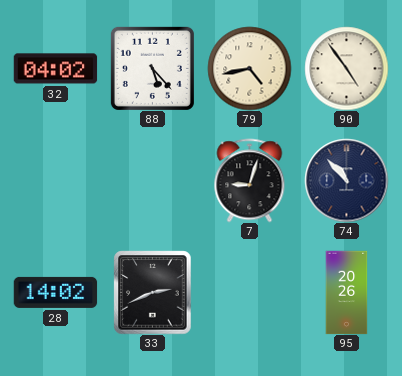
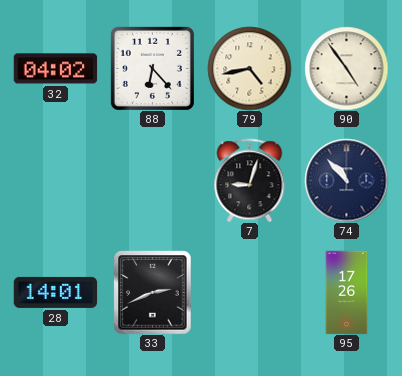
88: 5:23 -> 6:23 (152, 68)
28: 14:02 -> 14:01 (55, 292)
95: 20:26 -> 17:26 (347, 292)
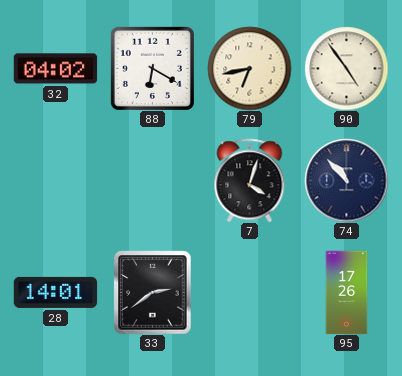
88: 6:23 -> 6:20 (152, 68)
79: 4:43 -> 6:43 (249, 68)
7: 9:03 -> 4:03 (250, 180)
33: 2:41 -> 2:39 (153, 292)
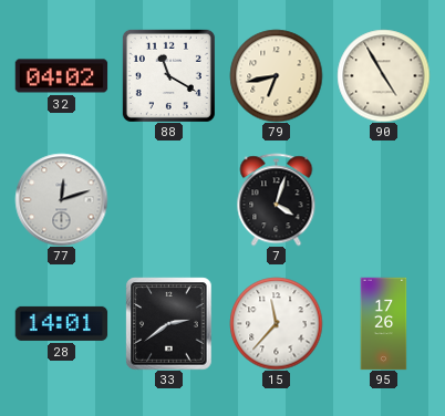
88: 6:20 -> 11:20 (168, 75)
90: 4:54 -> 4:55 (383, 75)
77: none -> 12:12 (61, 199)
74: 10:53 -> none (346, 180)
15: none -> 11:37 (276, 323)
